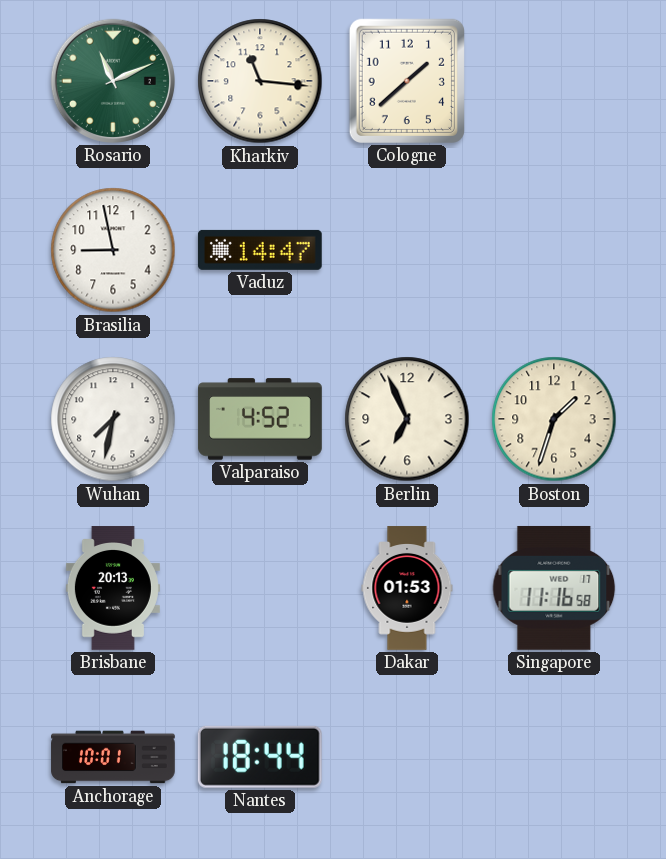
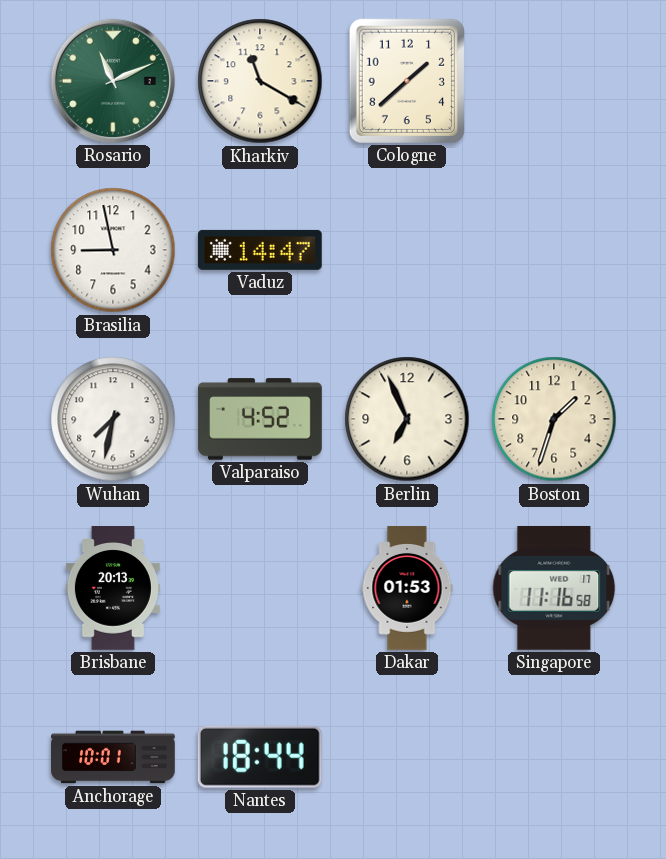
Kharkiv: 11:16 -> 11:20 (260, 81)
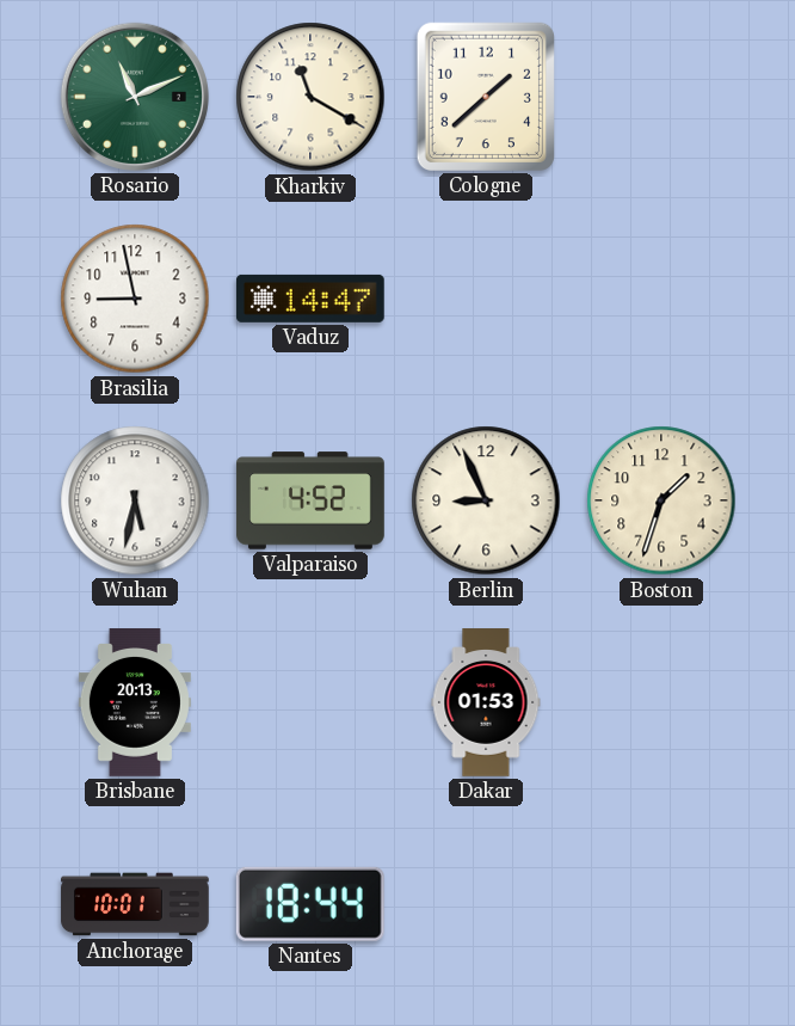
Wuhan: 7:32 -> 5:32 (135, 500)
Berlin: 6:56 -> 8:56 (486, 500)
Singapore: 11:16 -> none (554, 588)
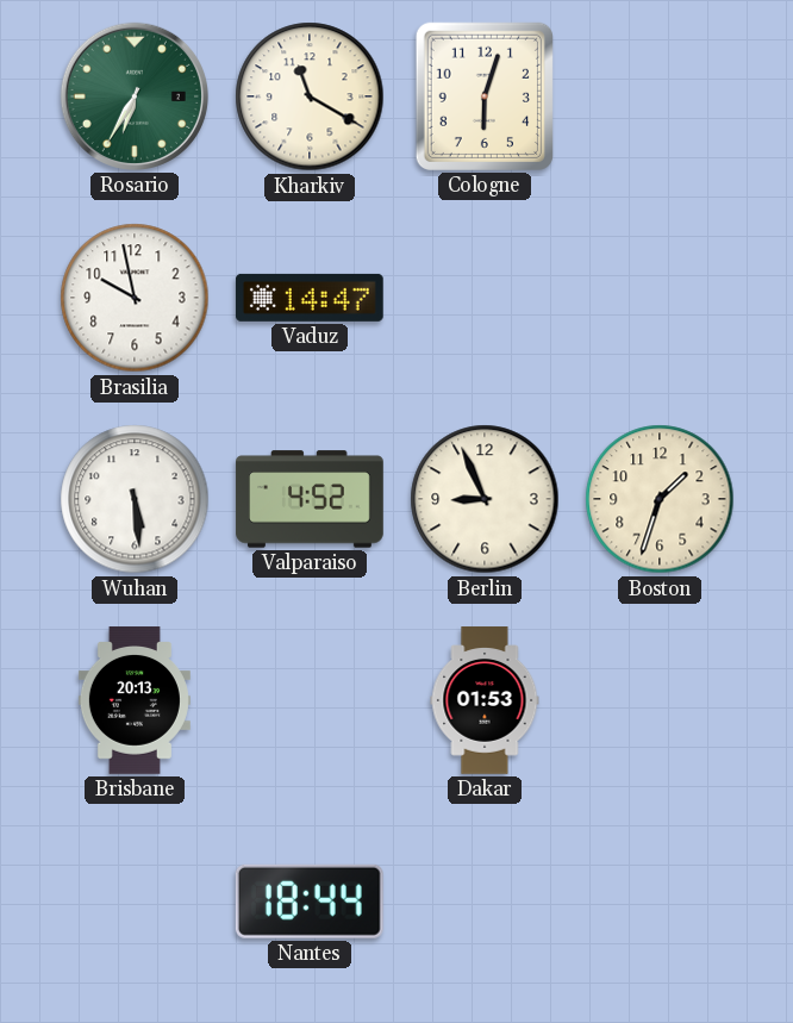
Rosario: 11:11 -> 6:35 (135, 96)
Cologne: 1:38 -> 6:03 (485, 96)
Brasilia: 8:58 -> 9:58 (135, 298)
Wuhan: 5:32 -> 5:29 (135, 499)
Anchorage: 10:01 -> none (135, 904)
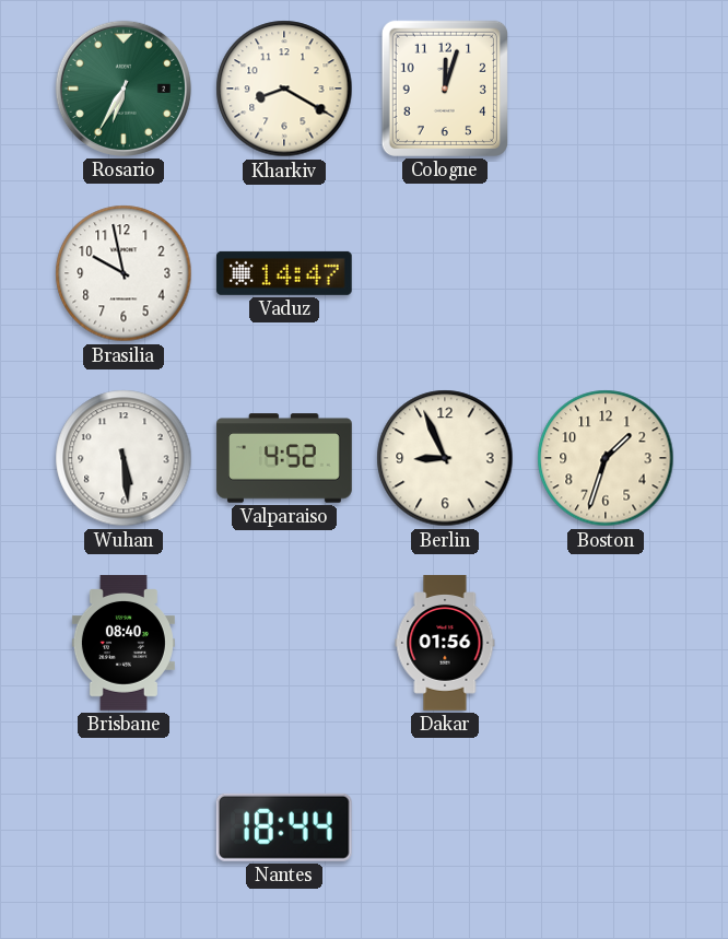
Kharkiv: 11:20 -> 8:20 (284, 89)
Cologne: 6:03 -> 12:03 (445, 89)
Brisbane: 20:13 -> 08:40 (124, 643)
Dakar: 01:53 -> 01:56 (445, 643)
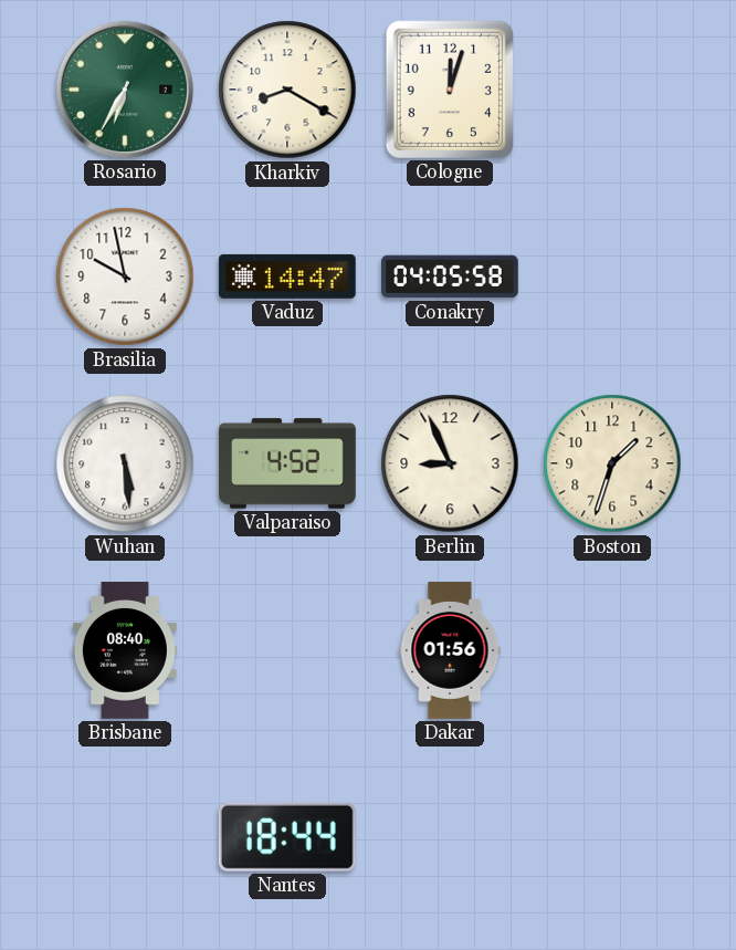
Conakry: none -> 04:05 (450, 276)
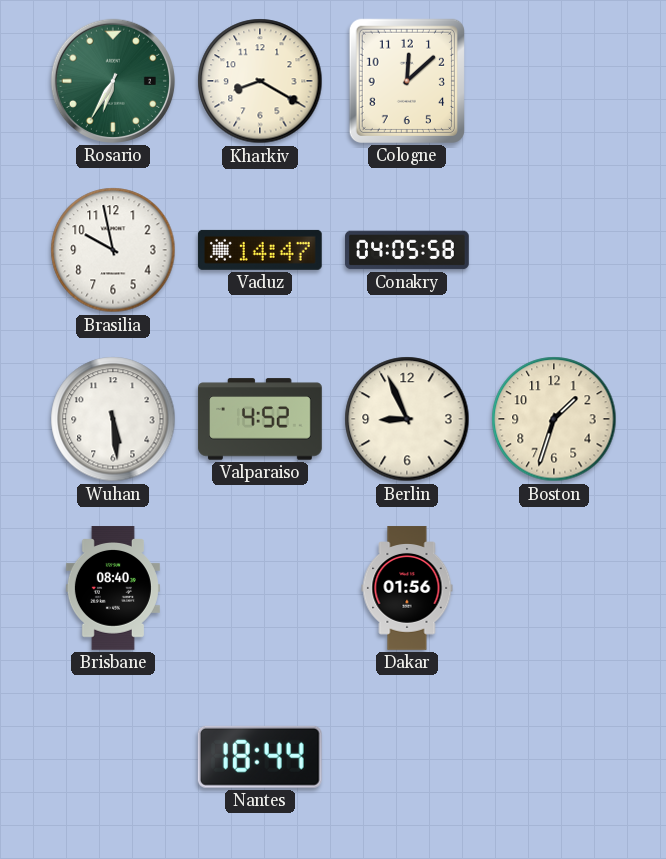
Cologne: 12:03 -> 12:08 (407, 81)
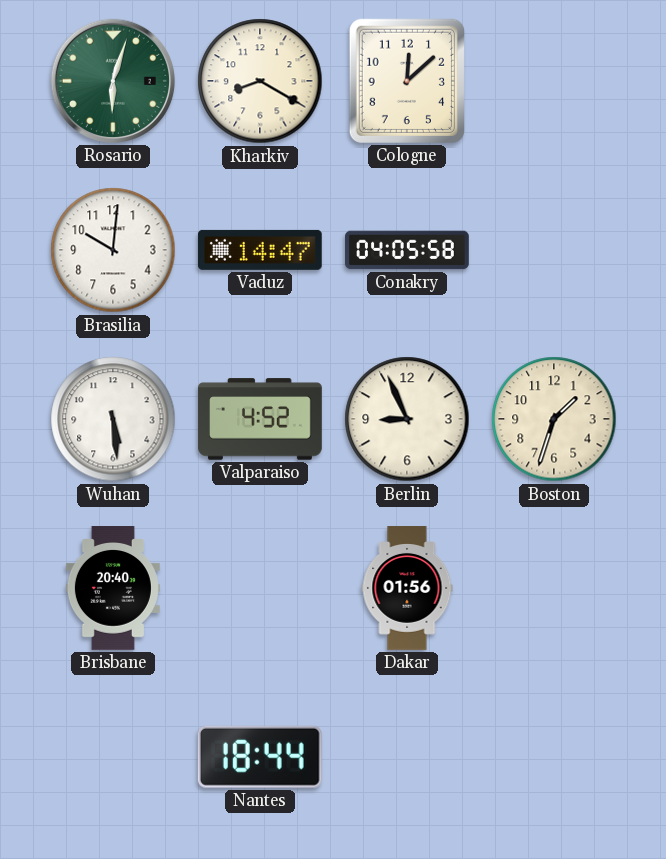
Rosario: 6:35 -> 6:03 (113, 81)
Brasilia: 9:58 -> 10:01 (113, 250)
Brisbane: 08:40 -> 20:40 (113, 588)
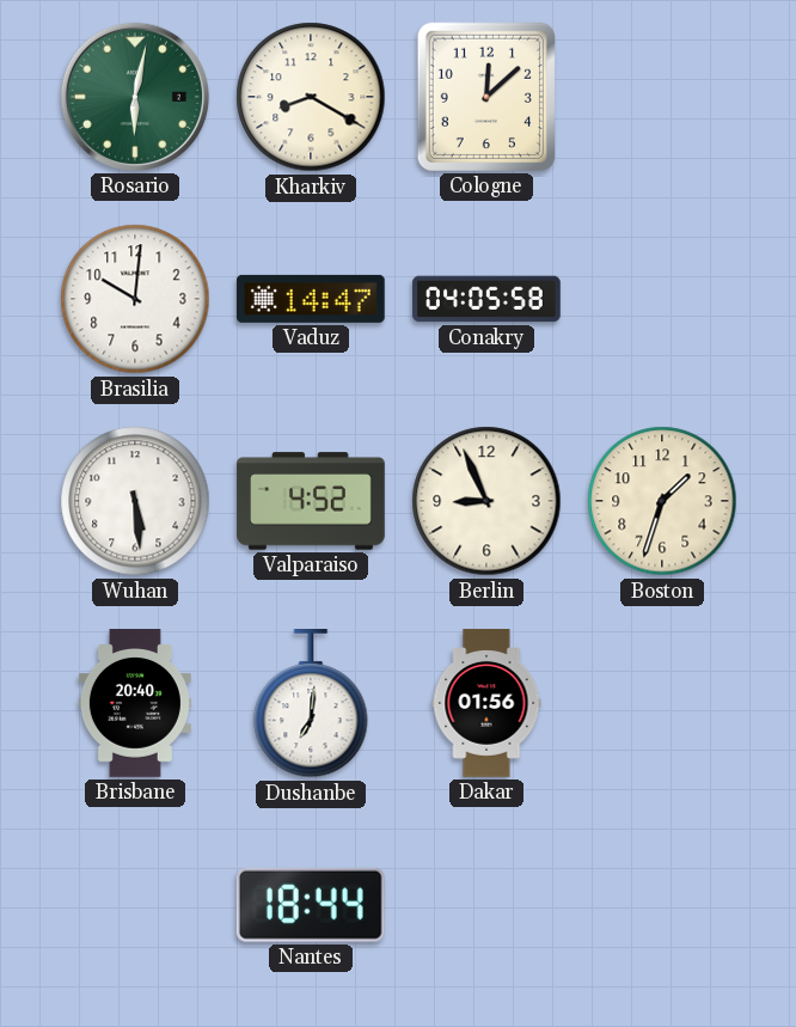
Rosario: 6:03 -> 6:02 (135, 97)
Dushanbe: none -> 7:01 (311, 704)
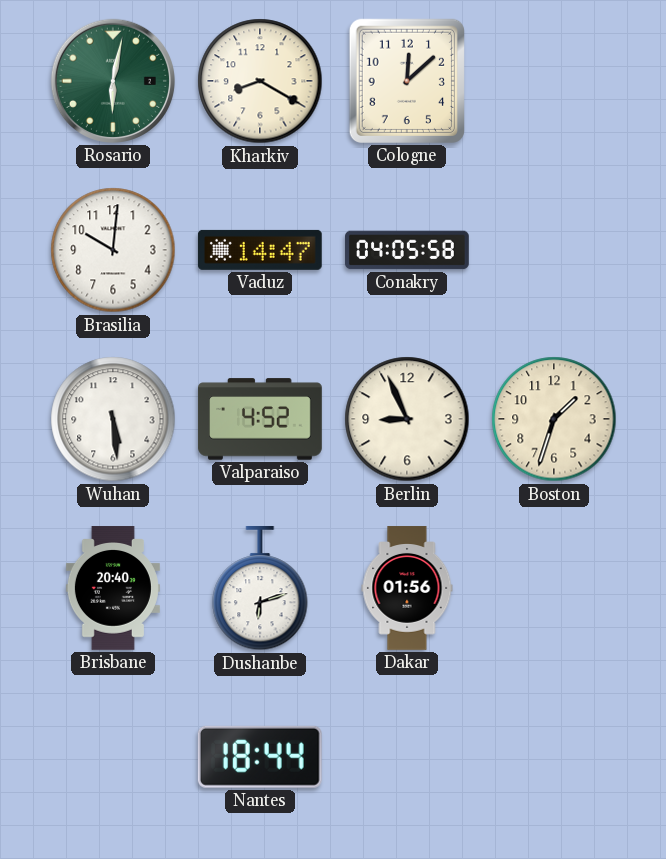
Dushanbe: 7:01 -> 6:12 (260, 589)
